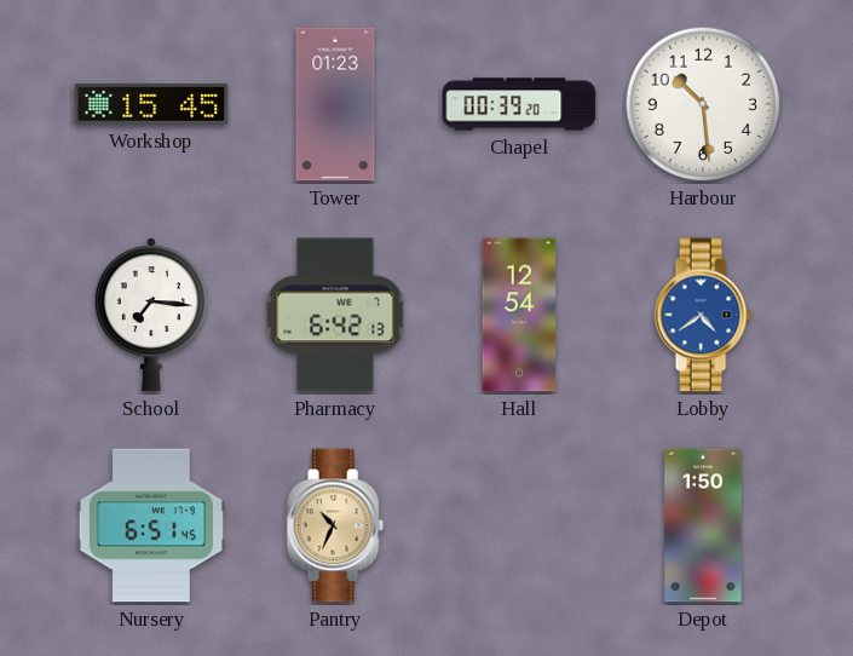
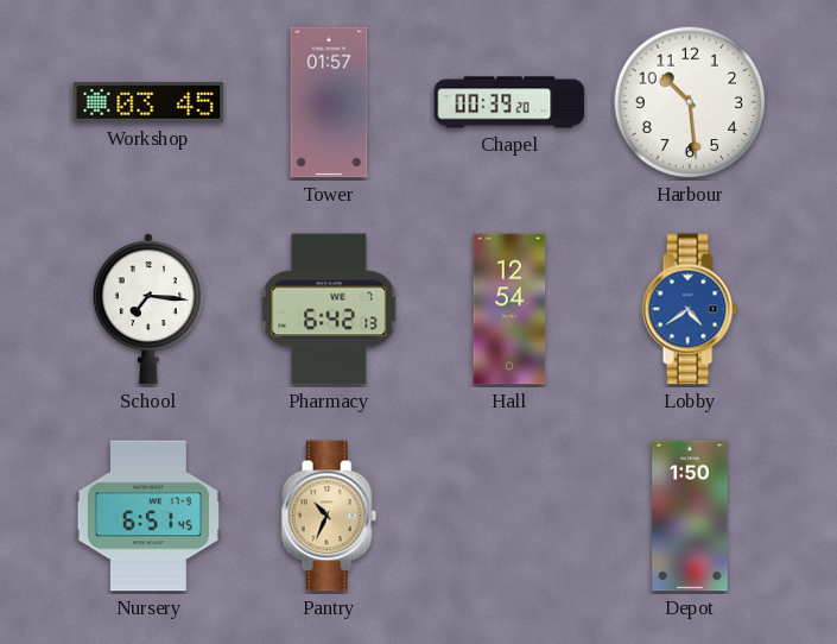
Workshop: 15:45 -> 03:45 (148, 102)
Tower: 01:23 -> 01:57 (329, 102)
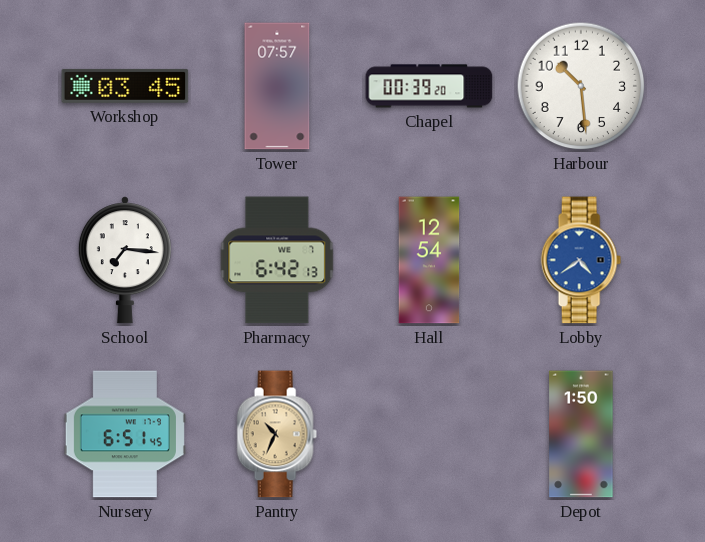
Tower: 01:57 -> 07:57 (277, 86)
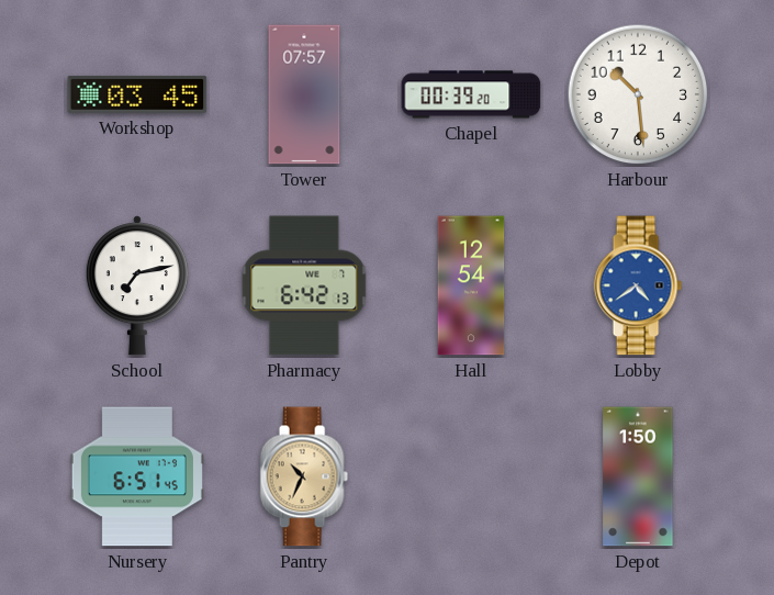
School: 7:16 -> 7:13 (137, 285)
